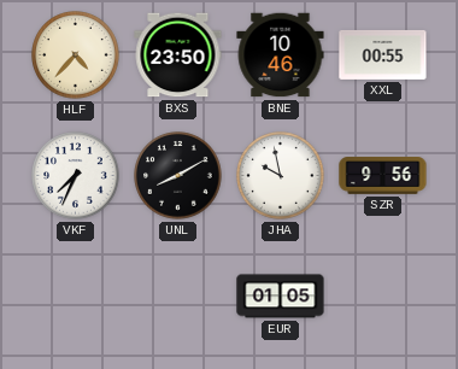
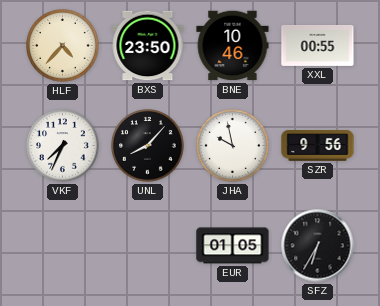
UNL: 8:10 -> 8:07 (148, 146)
SFZ: none -> 6:35 (318, 246)
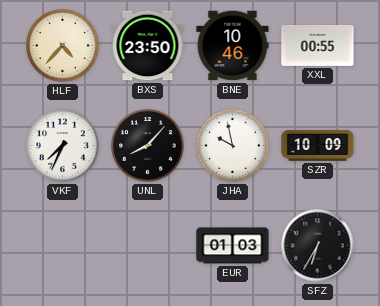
SZR: 9:56 -> 10:09 (318, 146)
EUR: 01:05 -> 01:03 (233, 246)
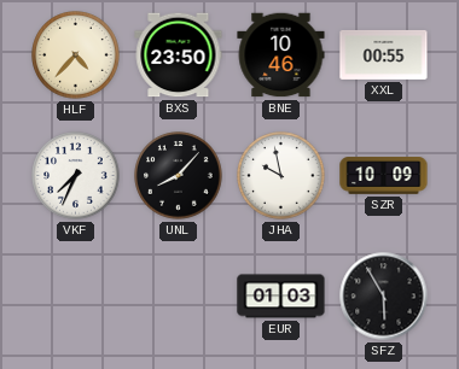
SFZ: 6:35 -> 5:55 (384, 297)
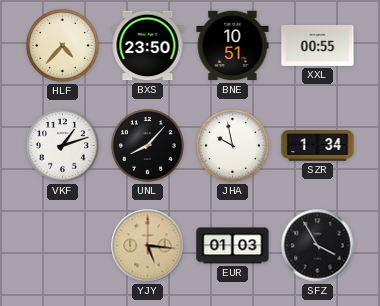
BNE: 10:46 -> 10:51 (233, 46)
VKF: 7:34 -> 1:12 (63, 146)
SZR: 10:09 -> 1:34 (318, 146)
YJY: none -> 5:16 (148, 246)
SFZ: 5:55 -> 3:55 (318, 246)
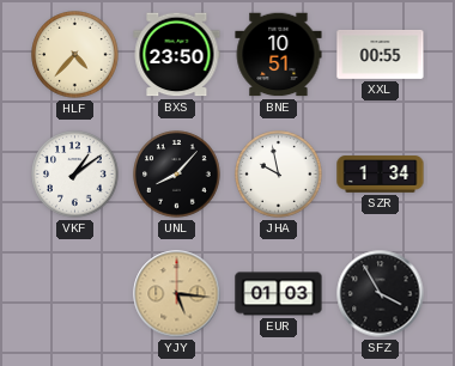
VKF: 1:12 -> 1:09 (75, 175)
